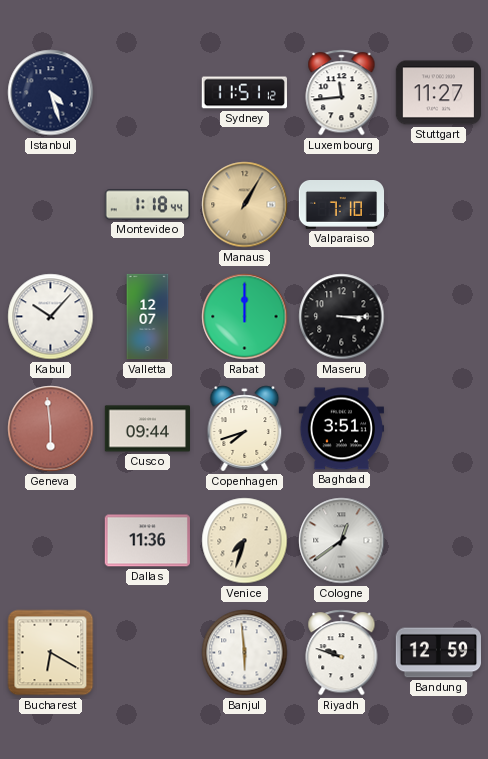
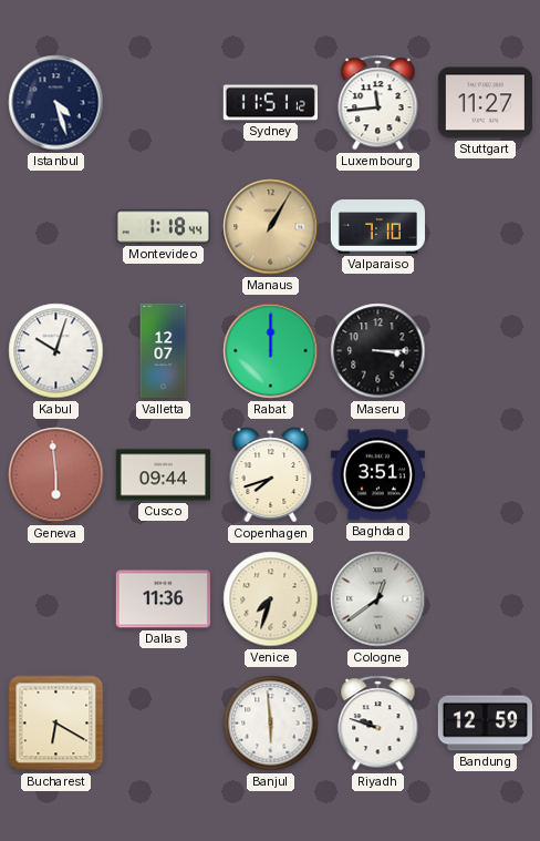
Kabul: 10:07 -> 10:03 (56, 351)
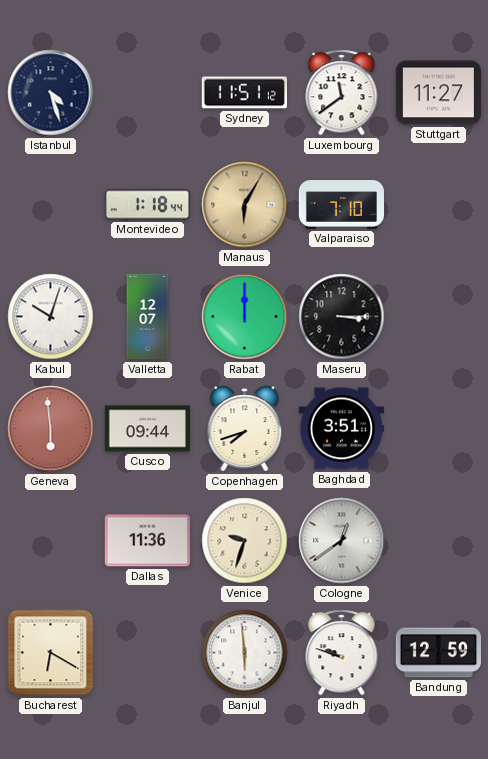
Luxembourg: 11:44 -> 11:39 (342, 93)
Manaus: 1:05 -> 6:05 (245, 205)
Venice: 7:33 -> 9:33 (245, 541)
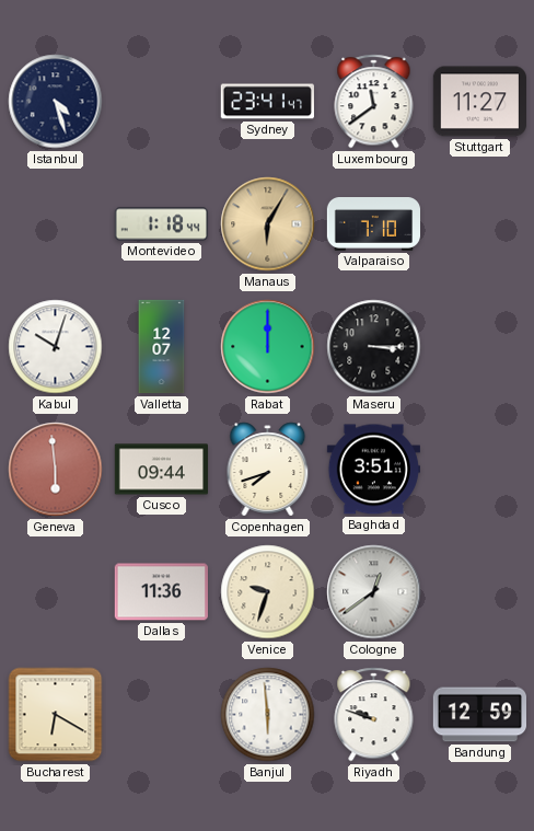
Sydney: 11:51 -> 23:41 (267, 102)
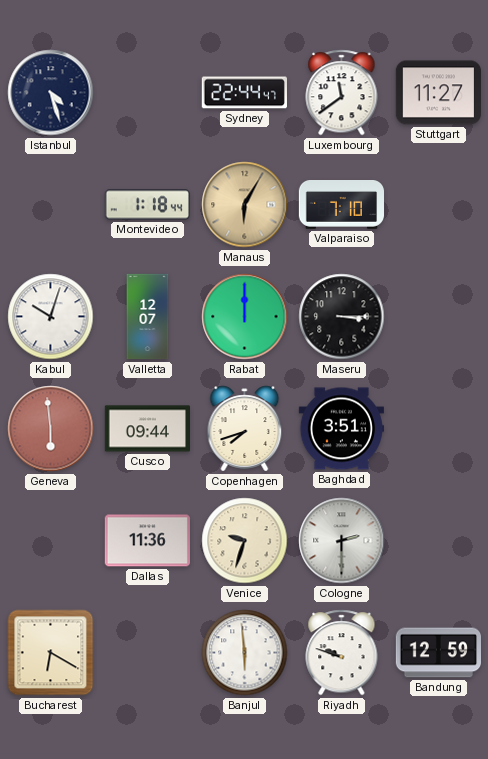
Sydney: 23:41 -> 22:44 (244, 93)
Cologne: 12:39 -> 2:30 (342, 541)
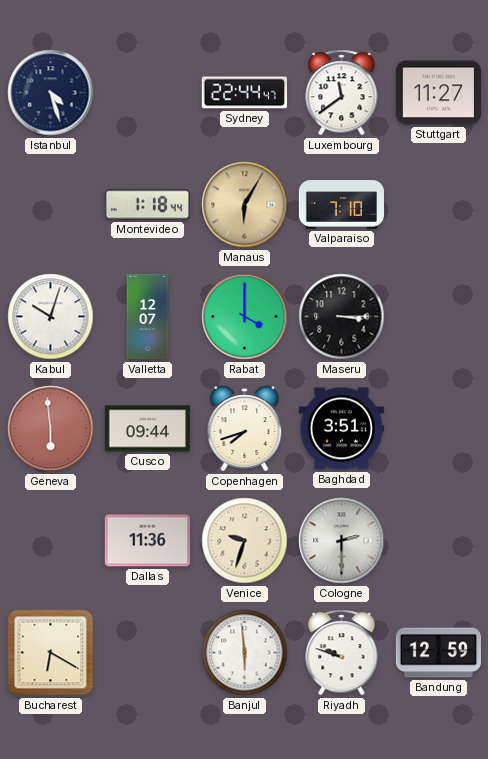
Rabat: 12:00 -> 4:00 (245, 317)
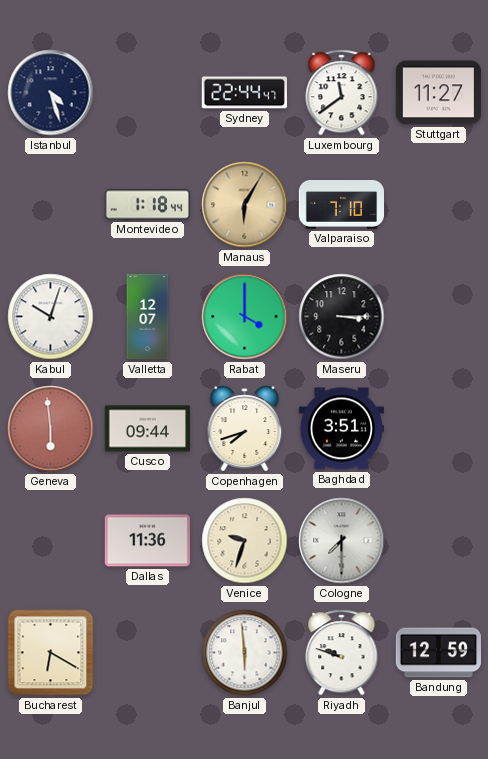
Cologne: 2:30 -> 7:30 (342, 541)
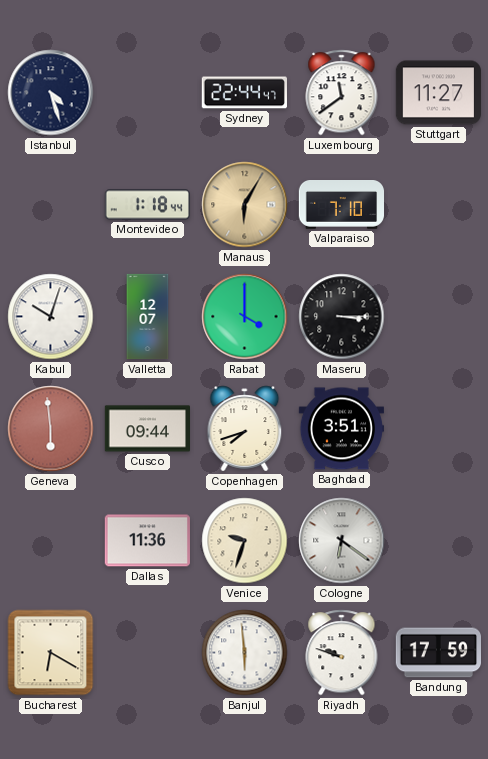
Cologne: 7:30 -> 6:21 (342, 541)
Bandung: 12:59 -> 17:59 (438, 653)
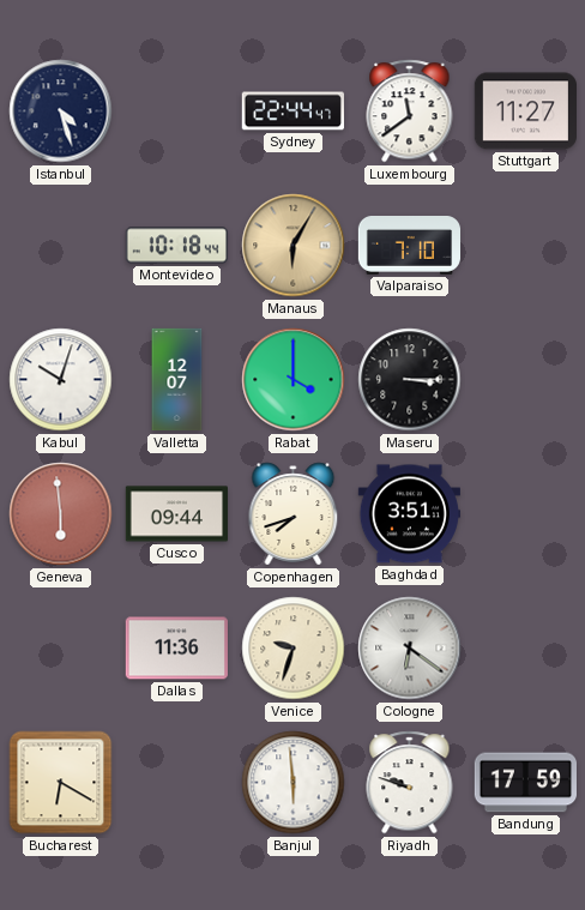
Montevideo: 1:18 -> 10:18 (176, 246)
